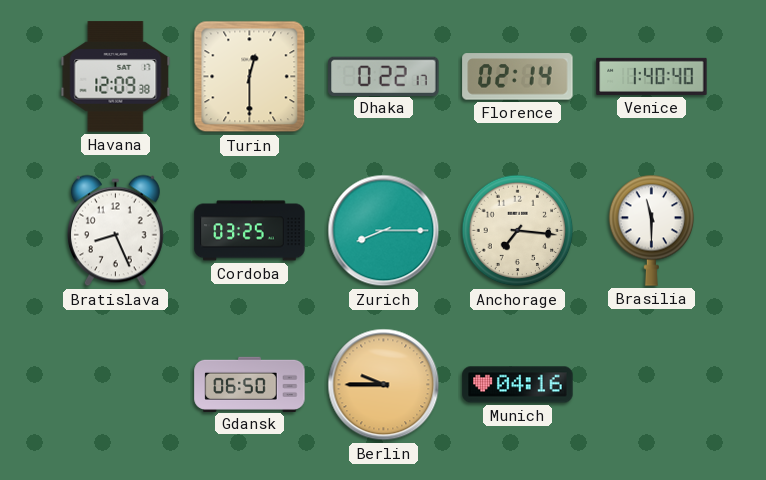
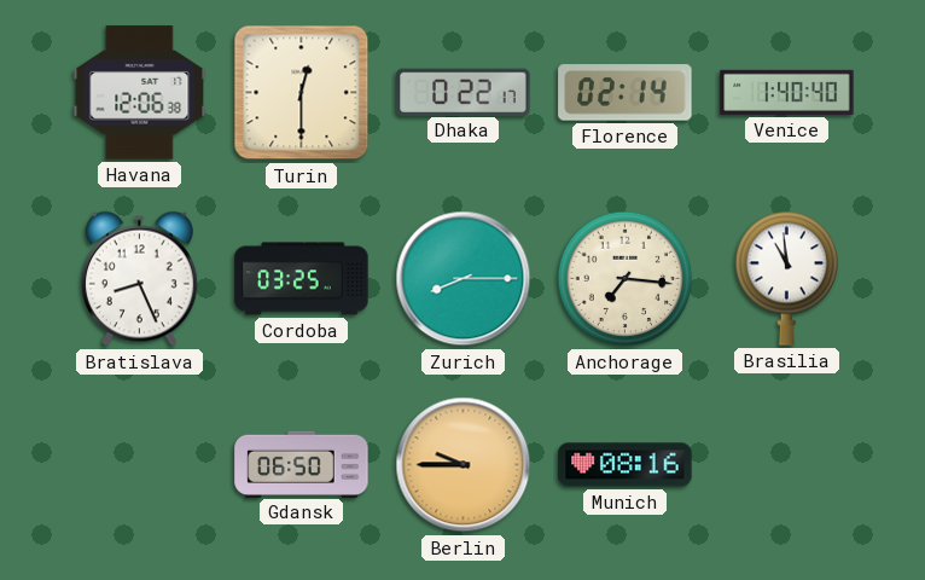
Havana: 12:09 -> 12:06 (140, 93)
Brasilia: 11:30 -> 10:59 (787, 278)
Munich: 04:16 -> 08:16 (626, 465)
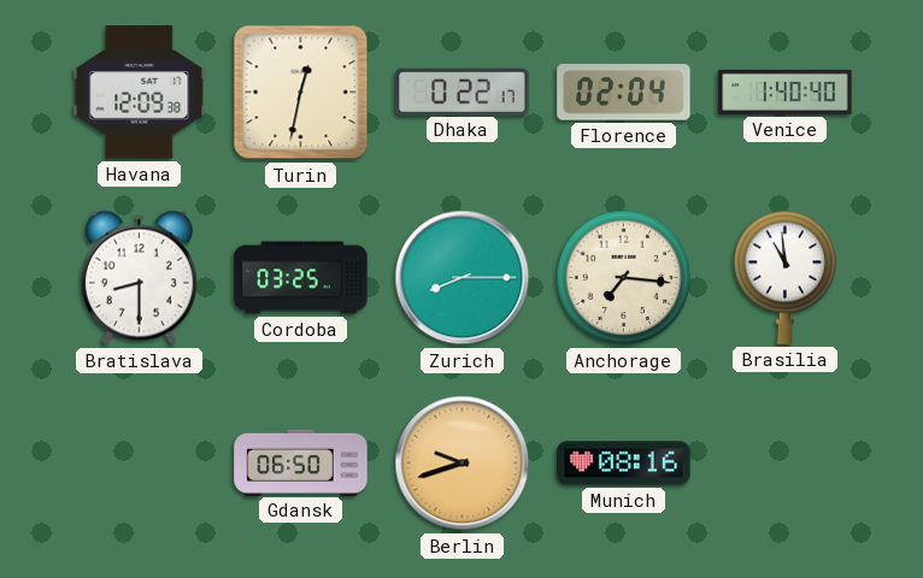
Havana: 12:06 -> 12:09 (140, 93)
Turin: 12:30 -> 12:32 (301, 93)
Florence: 02:14 -> 02:04 (624, 93)
Bratislava: 8:26 -> 8:30 (139, 278)
Berlin: 9:45 -> 9:42 (463, 464)
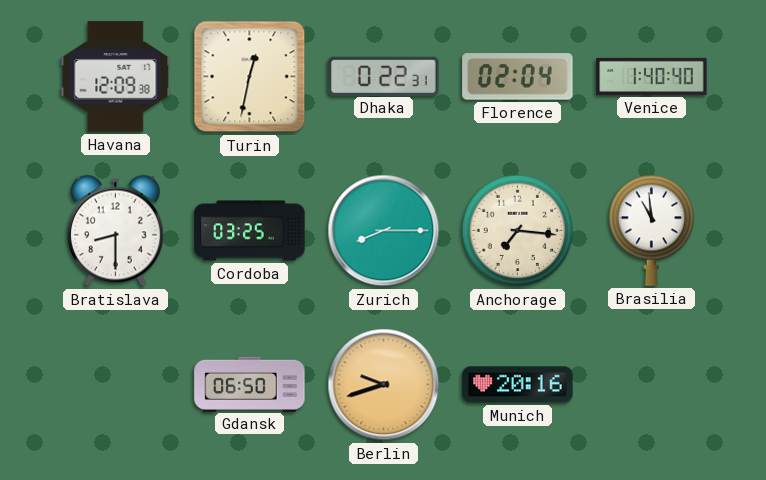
Dhaka: 0:22:17 -> 0:22:31 (384, 76)
Munich: 08:16 -> 20:16 (518, 385)
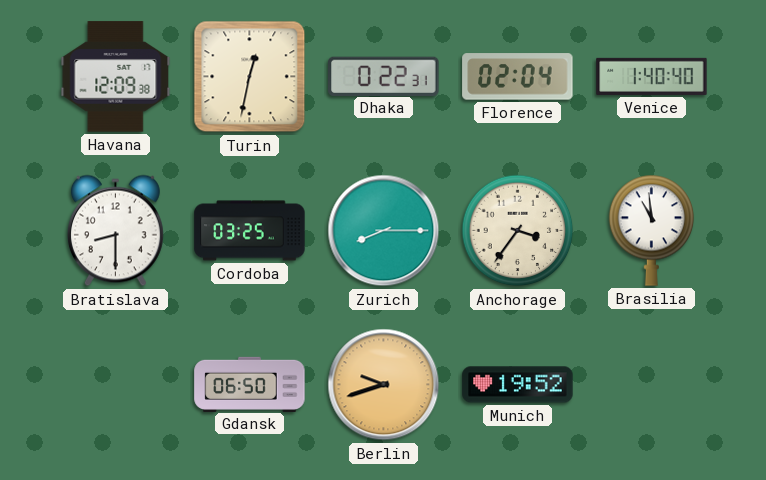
Anchorage: 7:16 -> 3:36 (518, 231)
Munich: 20:16 -> 19:52 (518, 385)
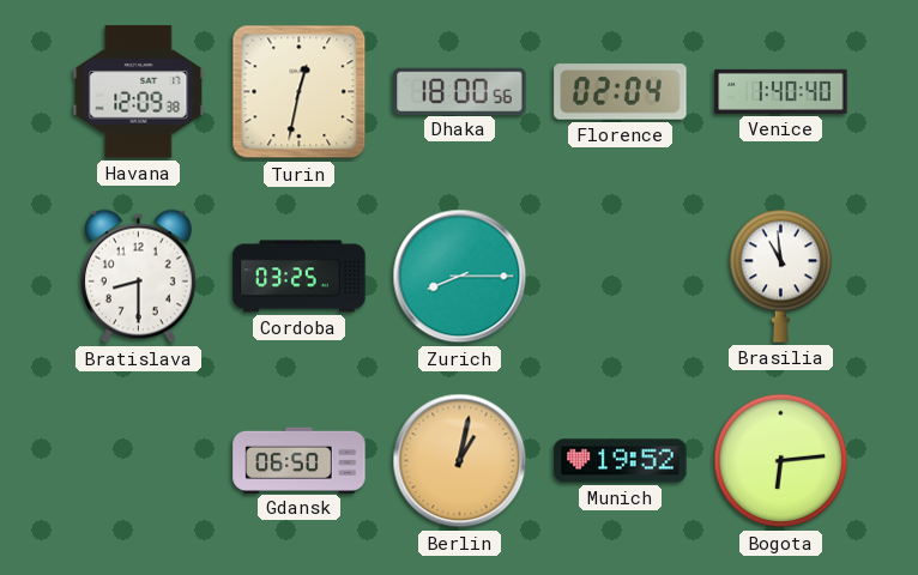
Dhaka: 0:22 -> 18:00 (460, 91)
Anchorage: 3:36 -> none (518, 231)
Berlin: 9:42 -> 1:02 (460, 461)
Bogota: none -> 6:14 (781, 461)
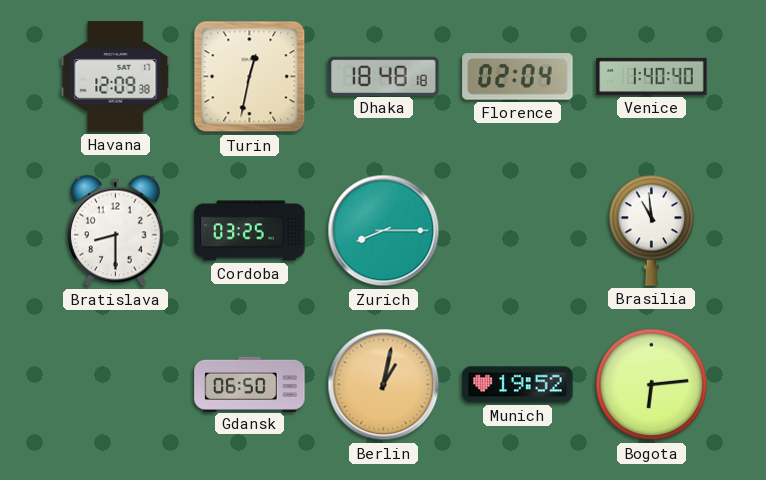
Dhaka: 18:00 -> 18:48 (384, 76)
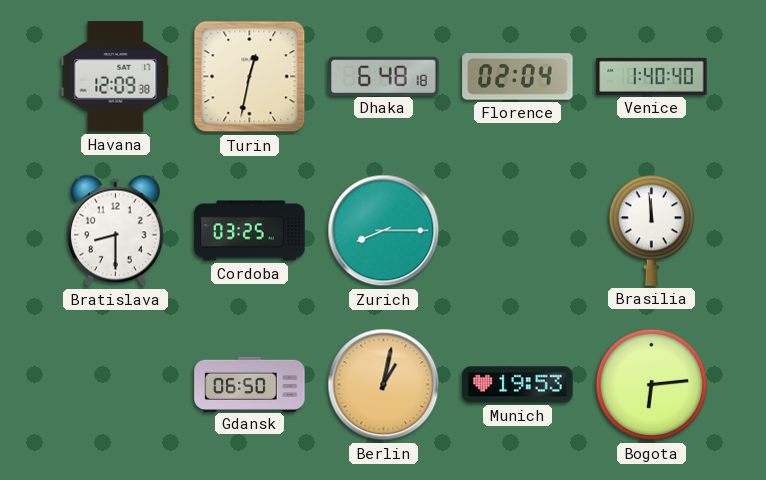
Dhaka: 18:48 -> 6:48 (384, 76)
Brasilia: 10:59 -> 11:59 (652, 230)
Munich: 19:52 -> 19:53 (518, 385)
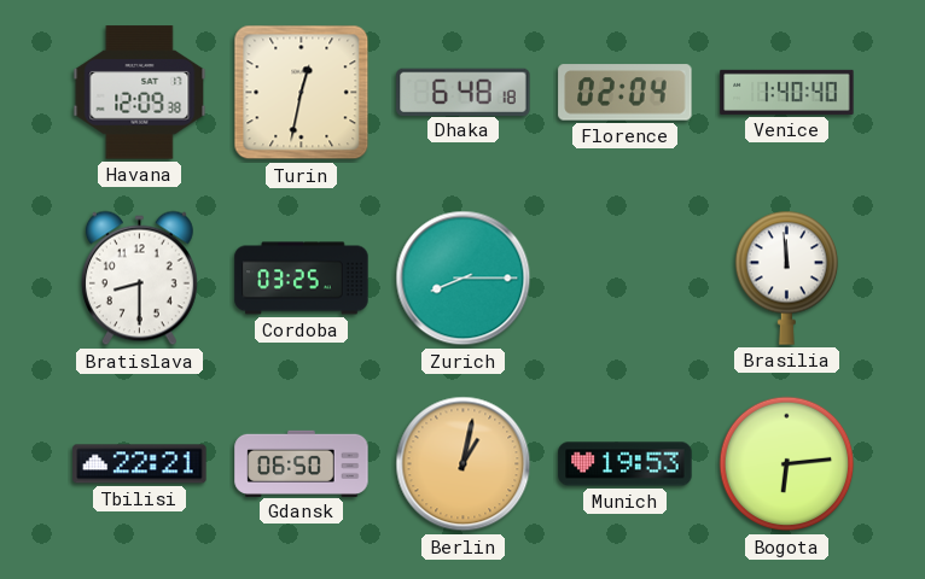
Tbilisi: none -> 22:21 (140, 464)
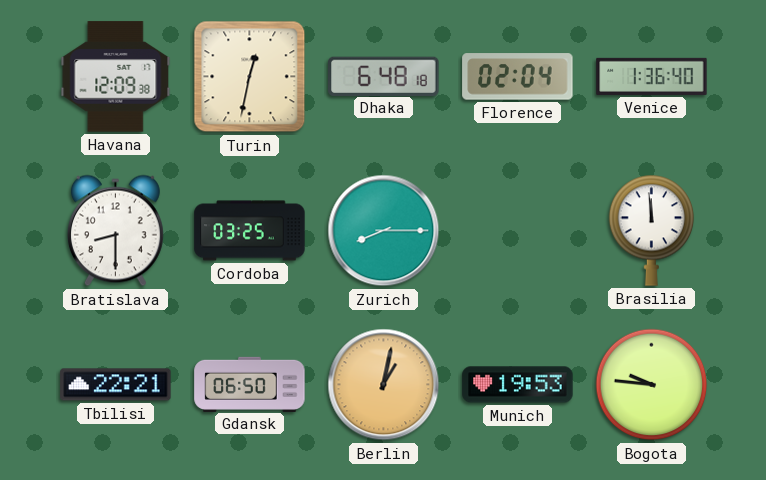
Venice: 1:40 -> 1:36 (652, 76)
Bogota: 6:14 -> 9:46 (652, 385)
